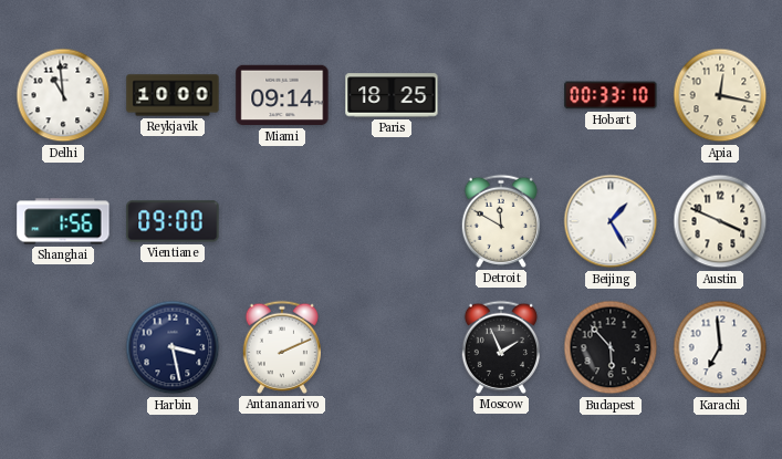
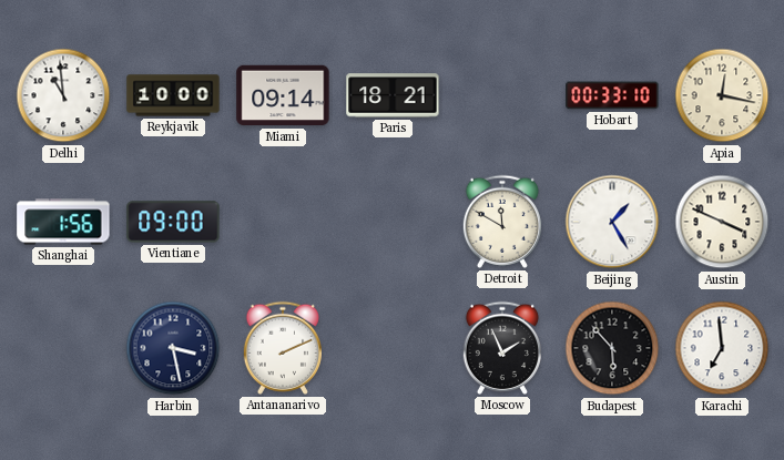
Paris: 18:25 -> 18:21 (393, 95)
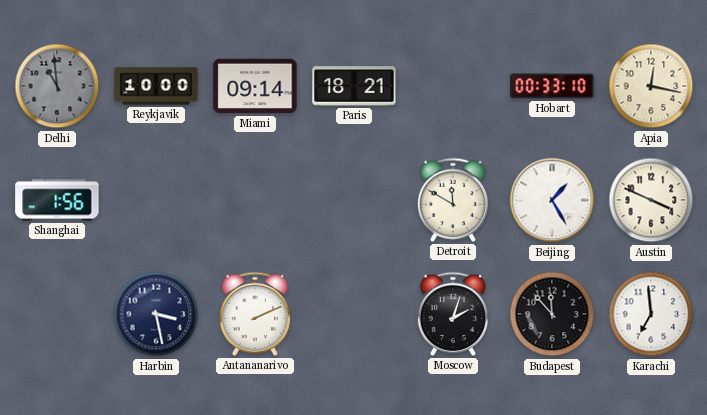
Delhi dial: white -> grey (57, 86)
Vientiane: 09:00 -> none (173, 222)
Moscow: 1:56 -> 2:03 (452, 314)
Budapest: 5:53 -> 11:53 (552, 314)
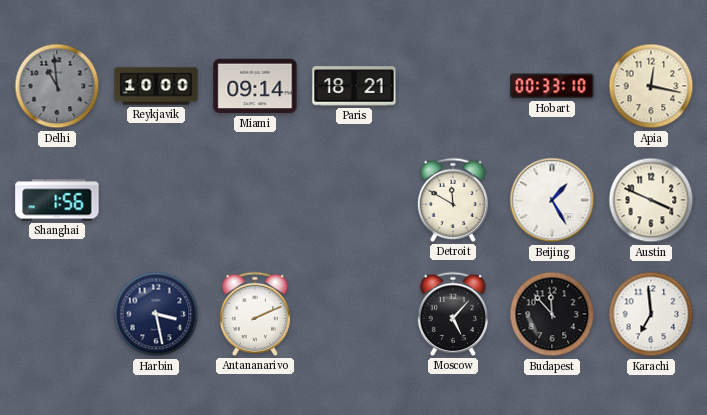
Moscow: 2:03 -> 5:07 (452, 314)
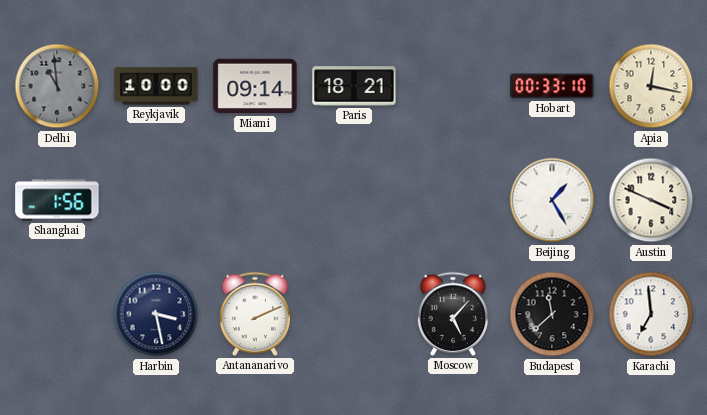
Detroit: 11:50 -> none (452, 200)
Budapest: 11:53 -> 11:38 (552, 314)
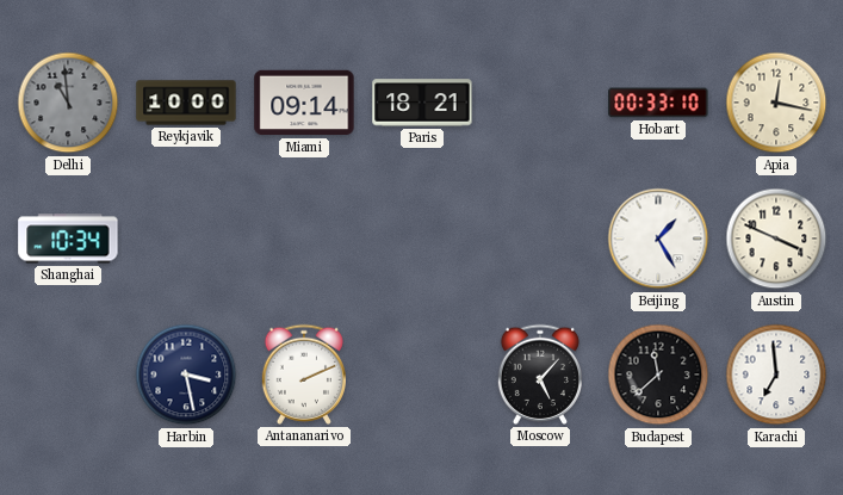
Shanghai: 1:56 -> 10:34 (68, 239)
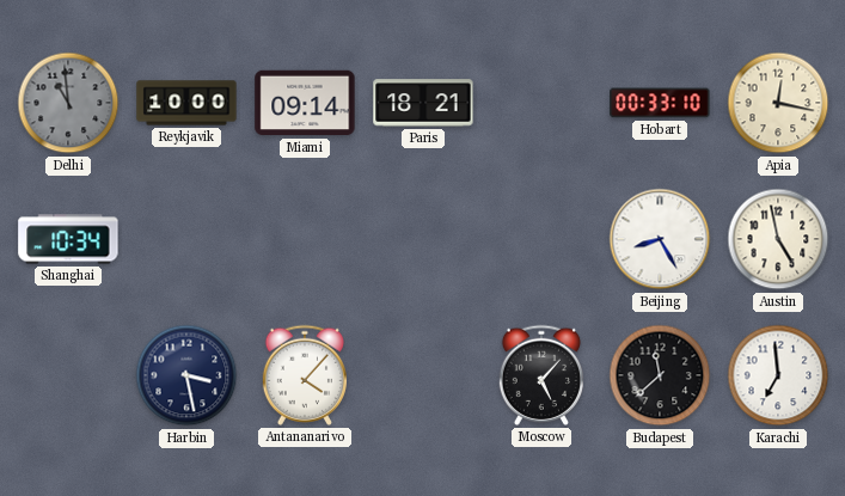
Beijing: 1:25 -> 8:25 (660, 239)
Austin: 3:49 -> 4:58 (778, 239)
Antananarivo: 2:11 -> 4:07 (304, 375)
